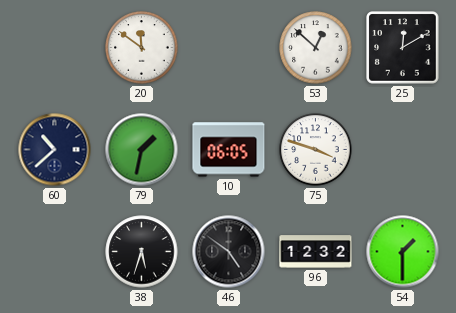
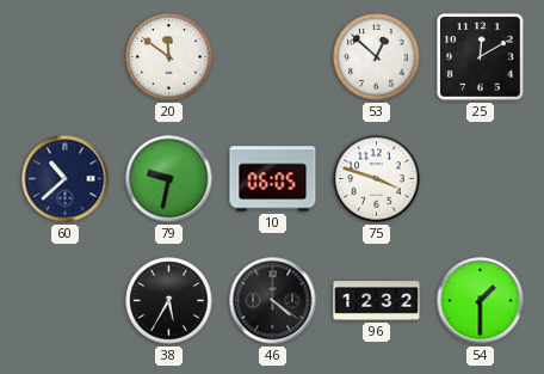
79: 1:32 -> 9:32 (169, 179)
38: 5:33 -> 5:35 (169, 301)
46: 4:51 -> 4:21 (273, 301)
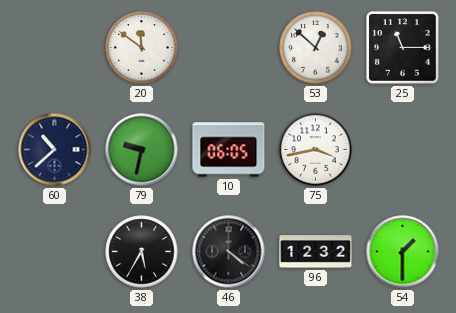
25: 12:10 -> 11:15 (403, 48)
75: 3:48 -> 3:43 (316, 150)
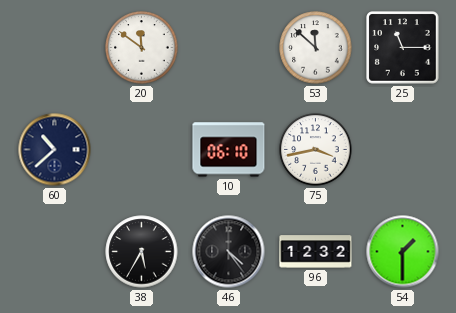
53: 12:52 -> 11:52 (316, 48)
79: 9:32 -> none (142, 150)
10: 06:05 -> 06:10 (229, 150)
46: 4:21 -> 4:24 (229, 252)
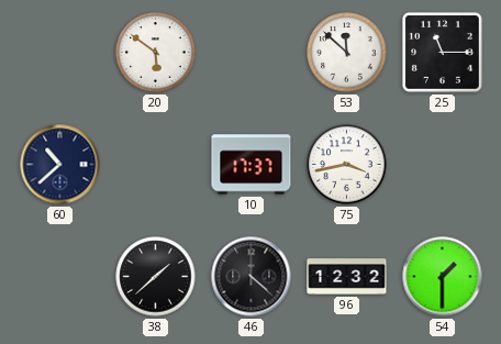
20: 11:51 -> 5:51 (156, 53)
10: 06:10 -> 17:37 (252, 165)
38: 5:35 -> 1:38 (156, 277)
46: 4:24 -> 4:22 (252, 277)
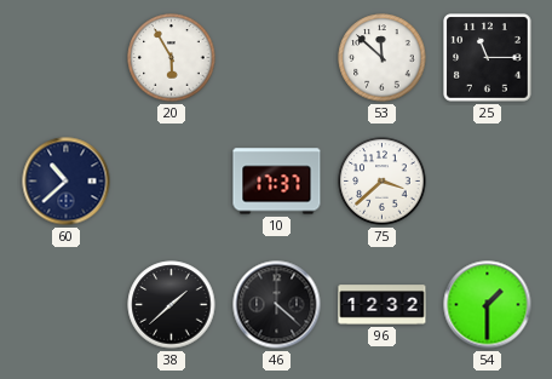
20: 5:51 -> 5:55 (172, 58)
75: 3:43 -> 3:38 (383, 182)
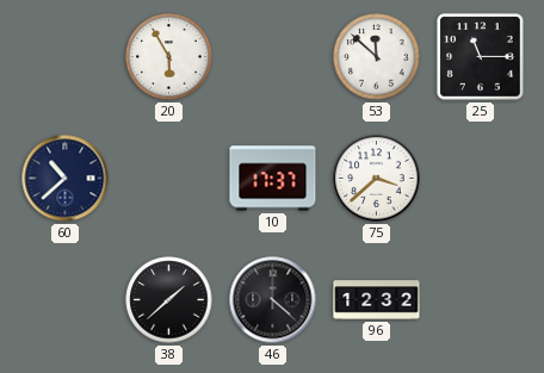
54: 1:30 -> none (488, 305)
